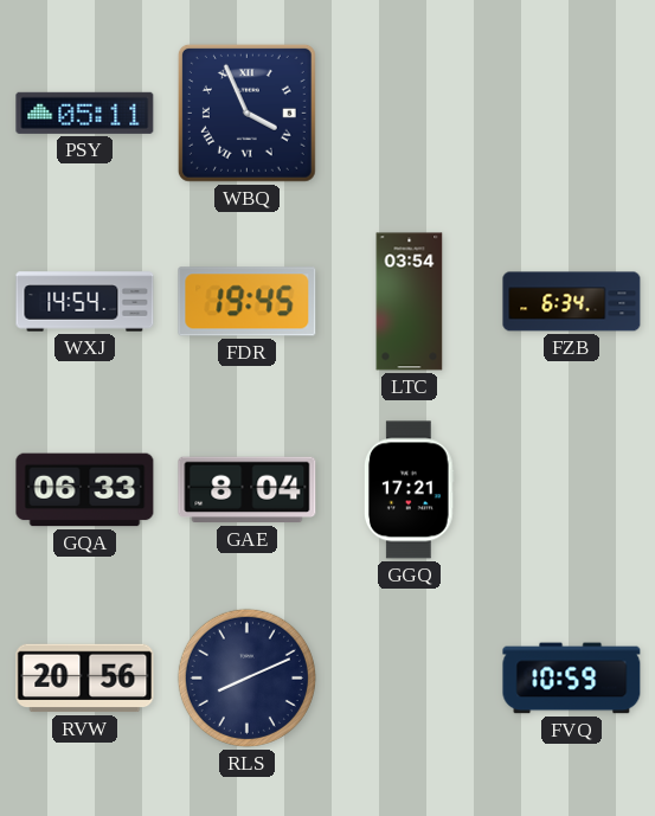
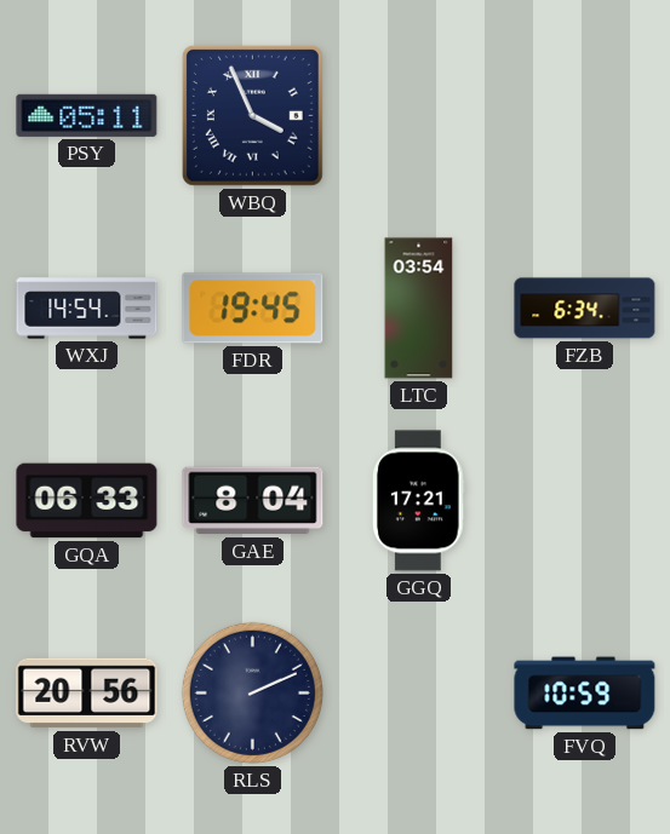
RLS: 8:11 -> 2:11 (252, 692)
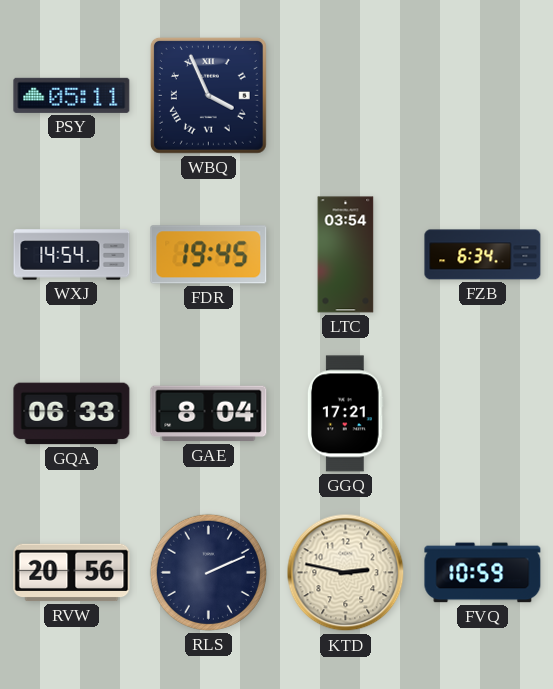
KTD: none -> 2:47 (346, 573)
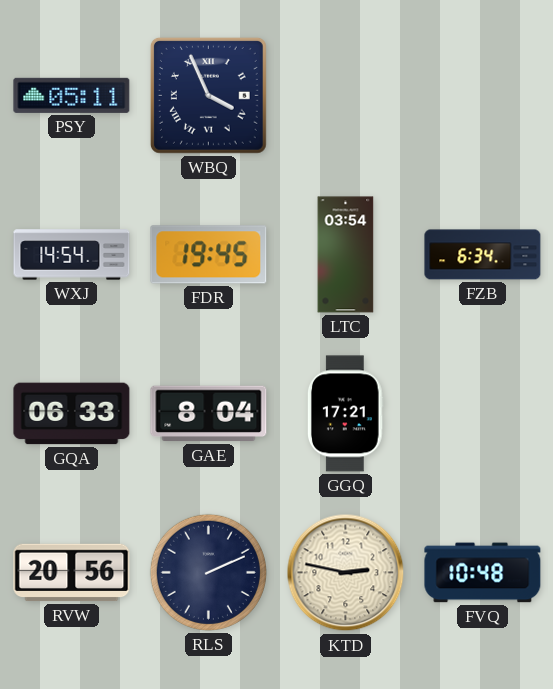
FVQ: 10:59 -> 10:48 (483, 573)
